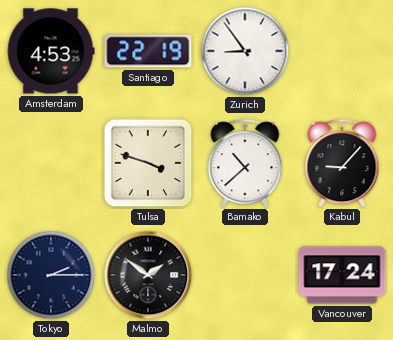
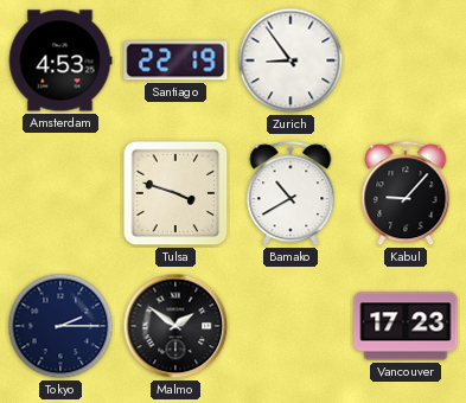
Bamako: 10:38 -> 10:40 (291, 194)
Vancouver: 17:24 -> 17:23 (406, 326)
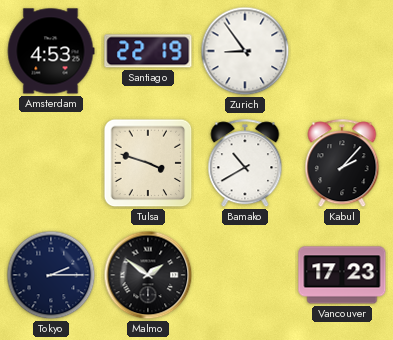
Kabul: 9:07 -> 2:07 (342, 164)
